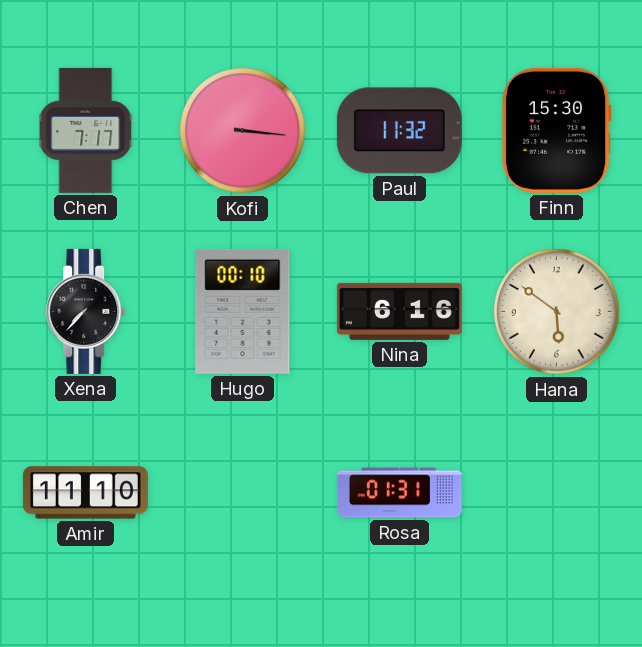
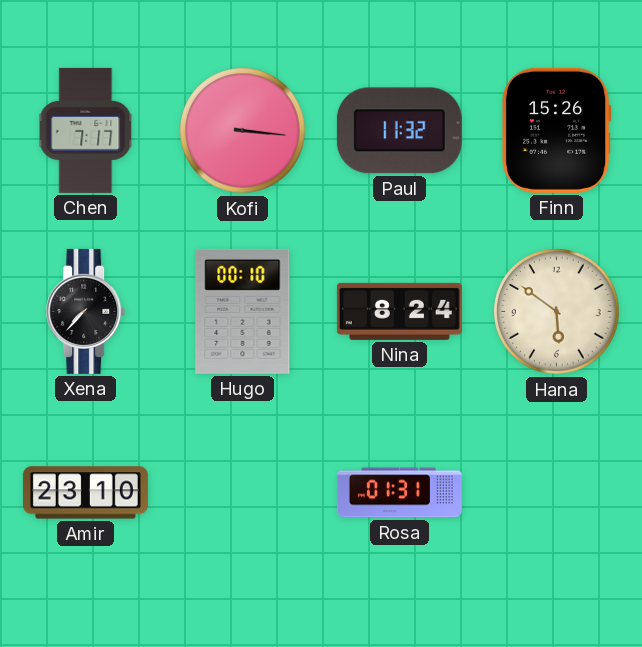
Finn: 15:30 -> 15:26 (556, 130)
Nina: 6:16 -> 8:24 (399, 311)
Amir: 11:10 -> 23:10 (85, 493)
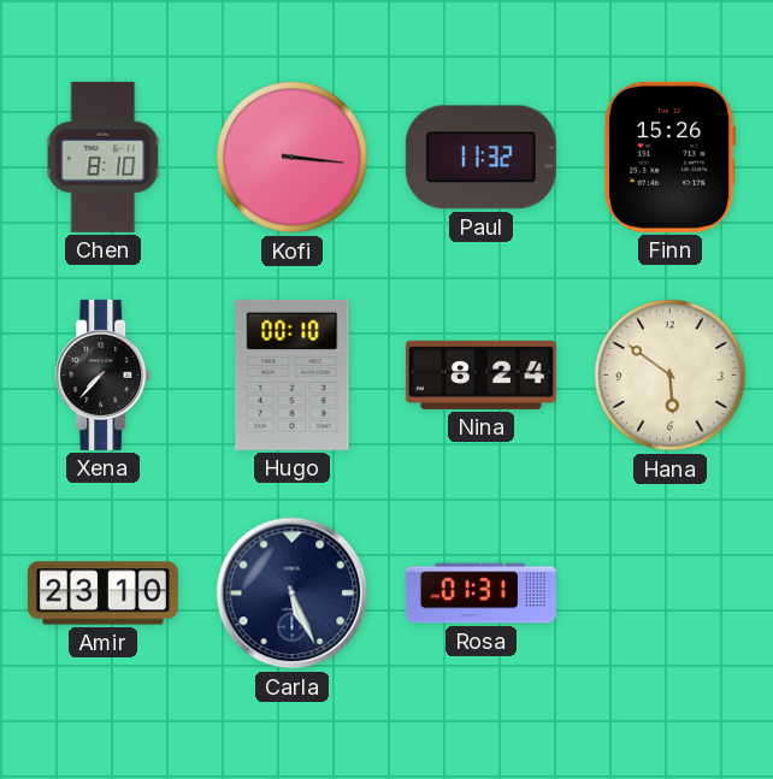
Chen: 7:17 -> 8:10 (104, 157)
Carla: none -> 5:26 (293, 594)
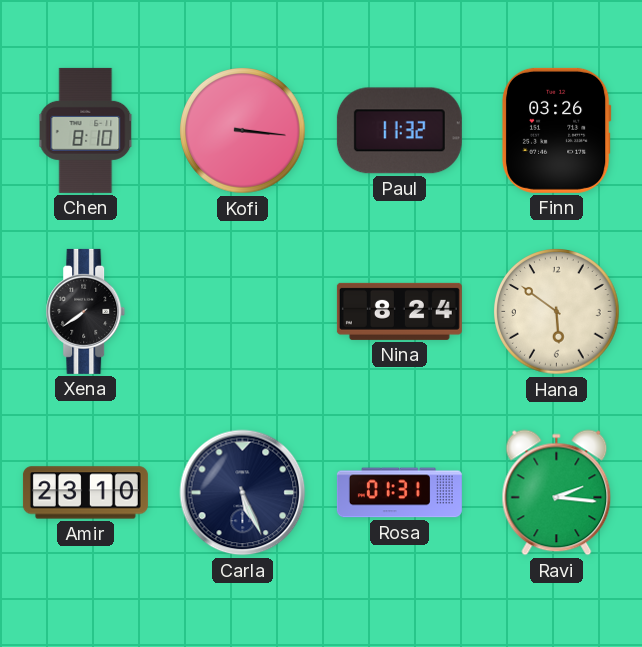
Finn: 15:26 -> 03:26 (556, 130)
Xena: 7:37 -> 7:39 (86, 311)
Hugo: 00:10 -> none (293, 374)
Ravi: none -> 2:16 (557, 493)
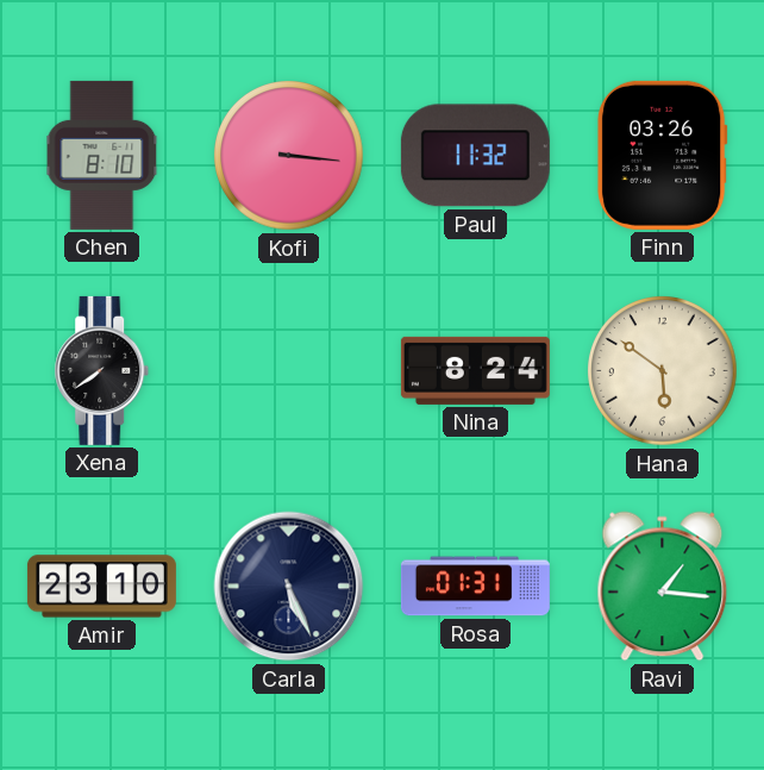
Ravi: 2:16 -> 1:16 (663, 587)
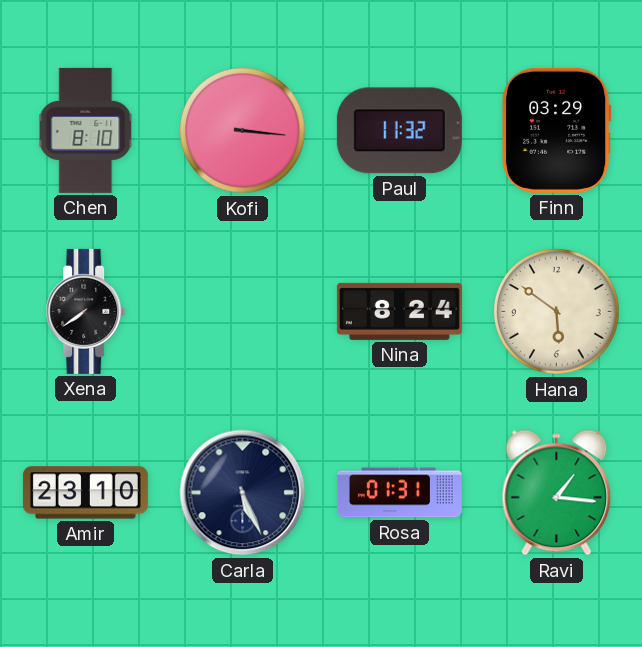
Finn: 03:26 -> 03:29 (556, 130)
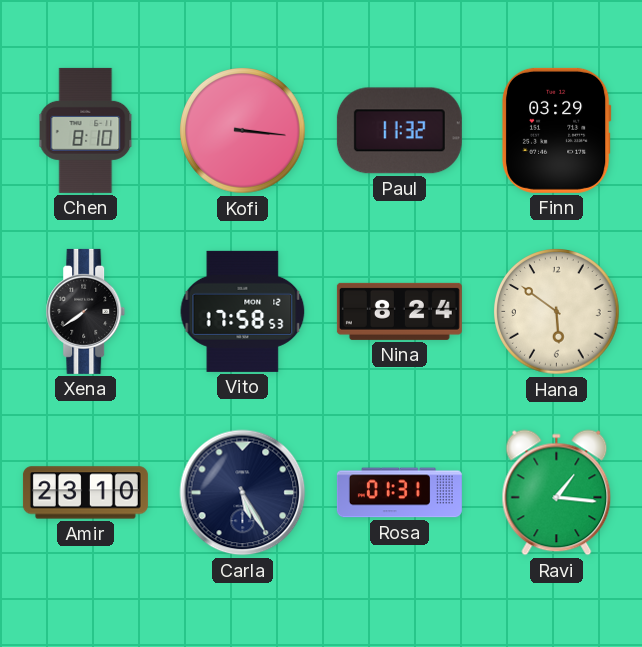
Vito: none -> 17:58 (243, 311)
Carla: 5:26 -> 5:25 (243, 493)
